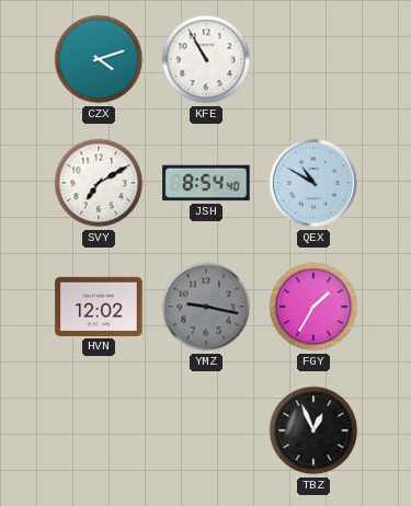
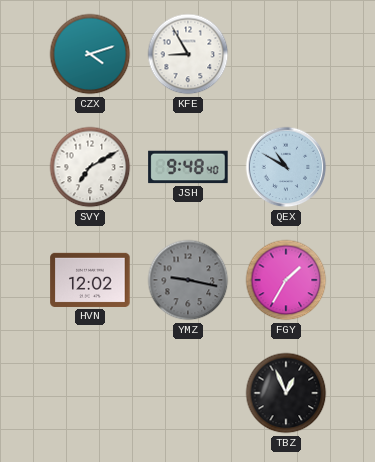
KFE: 10:55 -> 8:55 (188, 54)
JSH: 8:54 -> 9:48 (188, 167)
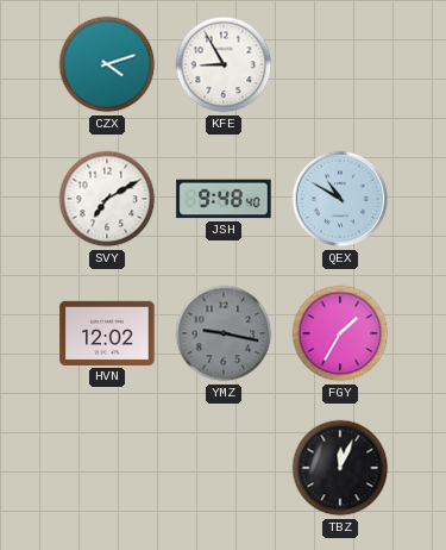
TBZ: 12:56 -> 12:04 (340, 468)
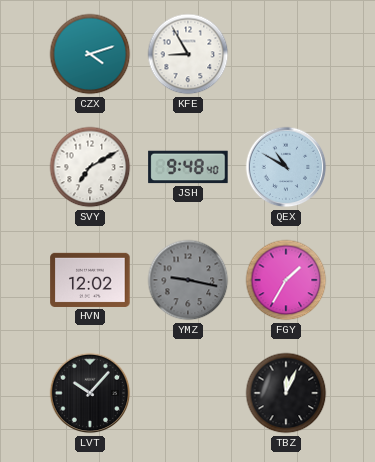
LVT: none -> 10:07 (90, 393)
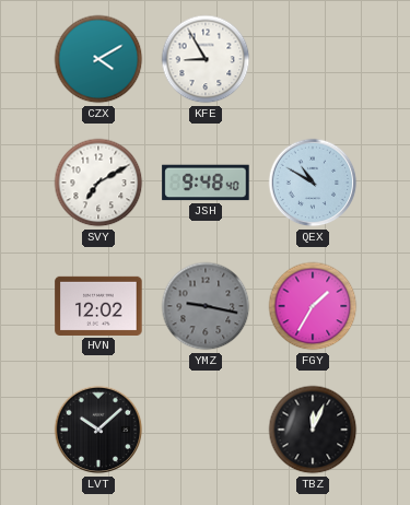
CZX: 4:12 -> 4:10 (98, 59)
LVT: 10:07 -> 10:08 (98, 430)
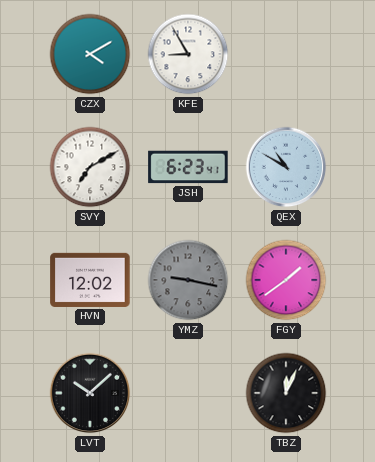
JSH: 9:48 -> 6:23 (188, 167)
FGY: 1:35 -> 1:39 (286, 280)
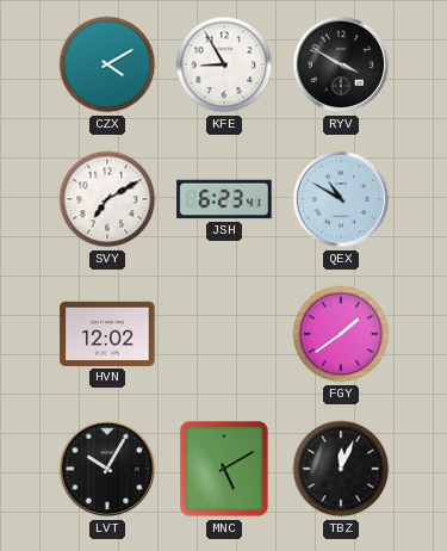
RYV: none -> 3:50 (341, 64)
YMZ: 9:17 -> none (188, 280)
LVT: 10:08 -> 10:05 (107, 469)
MNC: none -> 5:10 (224, 469)
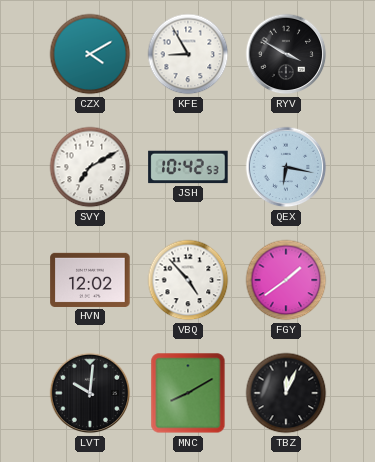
JSH: 6:23 -> 10:42 (188, 167)
QEX: 10:50 -> 6:17 (286, 167)
VBQ: none -> 4:53 (188, 280)
LVT: 10:05 -> 10:01 (90, 393)
MNC: 5:10 -> 8:10 (188, 393)
